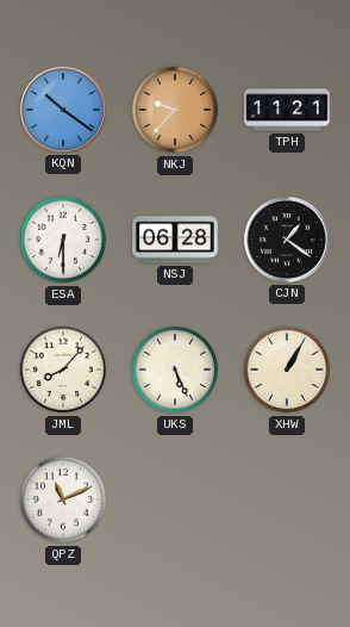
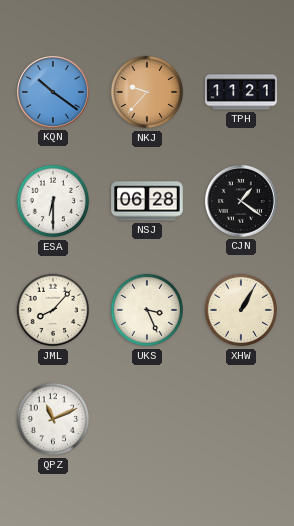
UKS: 5:26 -> 3:26 (147, 310)
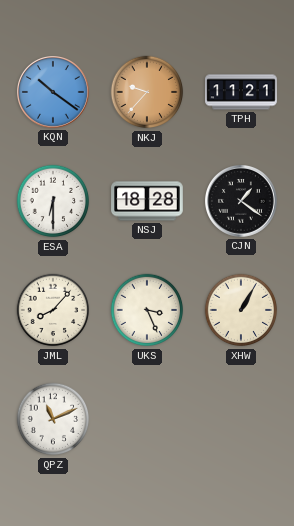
NSJ: 06:28 -> 18:28 (147, 201)
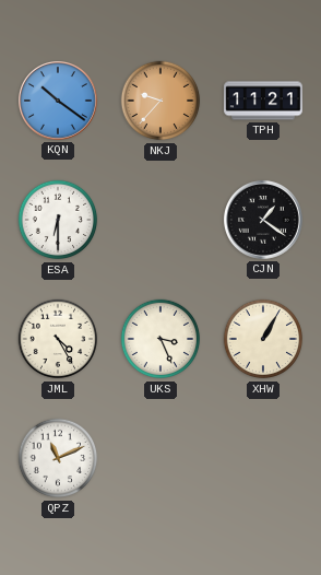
NSJ: 18:28 -> none (147, 201)
JML: 8:07 -> 4:25 (58, 339)
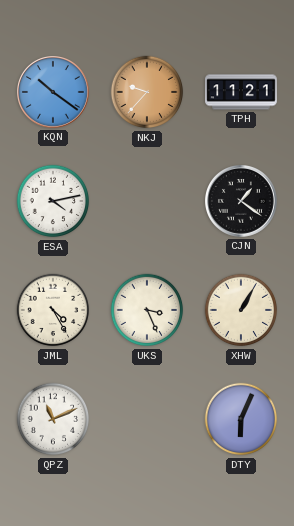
ESA: 6:30 -> 4:13 (53, 201)
DTY: none -> 6:04 (241, 419)
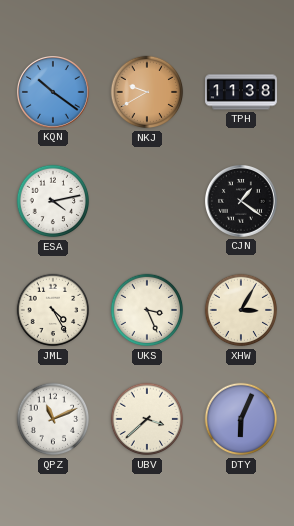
NKJ: 9:37 -> 9:40 (147, 92)
TPH: 11:21 -> 11:38 (241, 92)
XHW: 1:05 -> 3:05 (241, 310)
UBV: none -> 3:38 (147, 419)
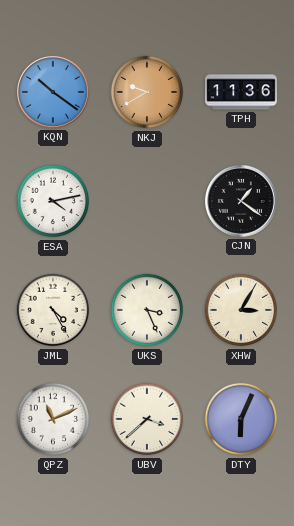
TPH: 11:38 -> 11:36 (241, 92)
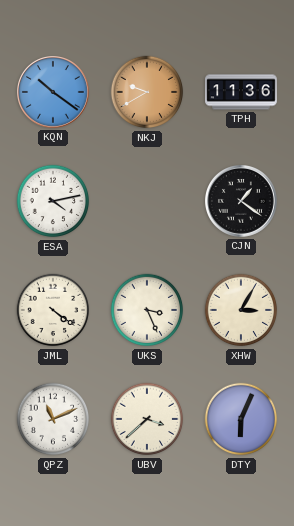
JML: 4:25 -> 4:21 (53, 310)
